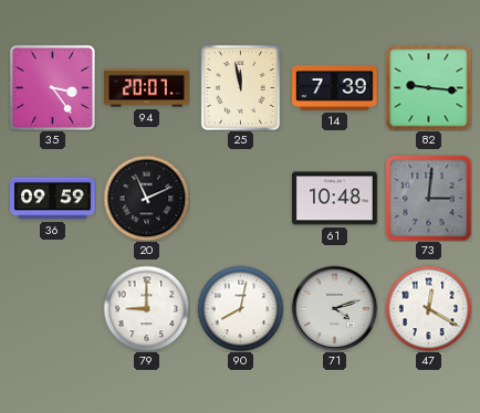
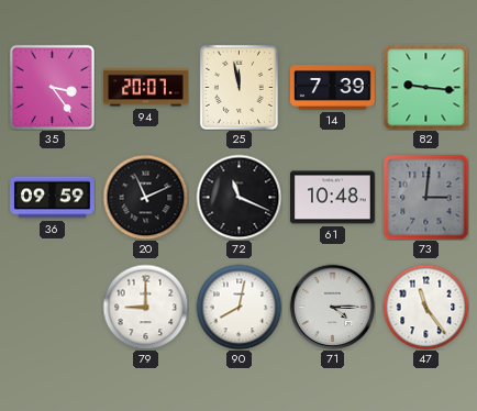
72: none -> 11:19 (239, 197)
71: 4:12 -> 4:15 (332, 307)
47: 12:20 -> 11:24 (425, 307)
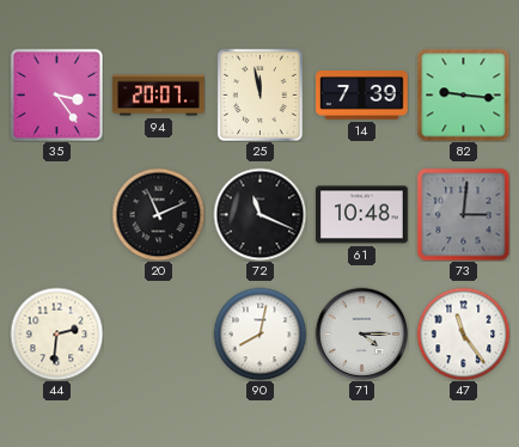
36: 09:59 -> none (53, 198)
44: none -> 2:31 (56, 333)
79: 9:00 -> none (145, 307)
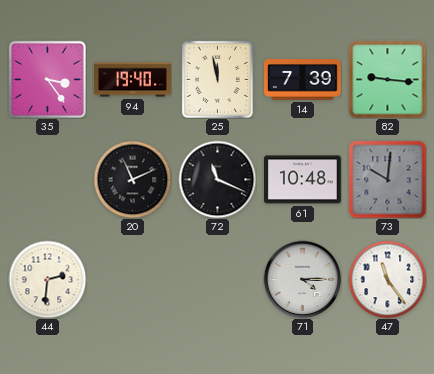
94: 20:07 -> 19:40 (133, 80)
73: 3:01 -> 10:01 (387, 179)
90: 8:02 -> none (259, 333)
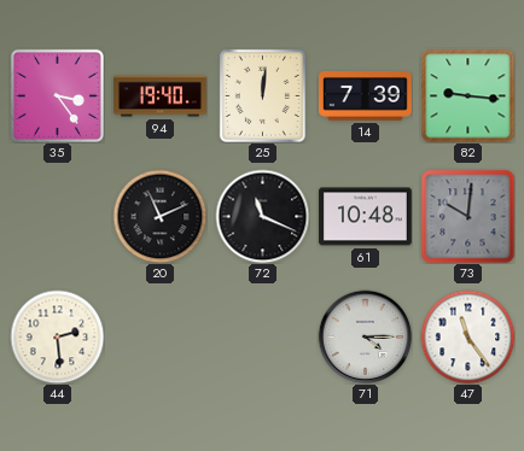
25: 11:58 -> 12:01 (262, 95)
44: 2:31 -> 2:29 (57, 336)
